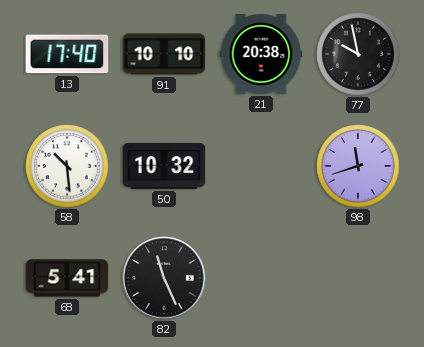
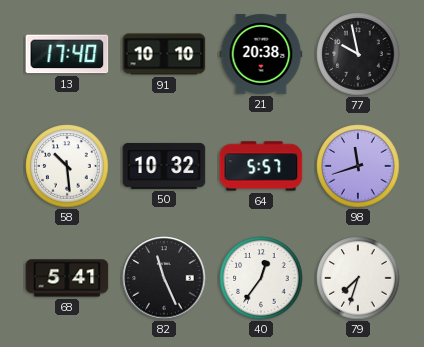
64: none -> 5:57 (261, 166)
40: none -> 12:36 (261, 278)
79: none -> 7:33 (358, 278)
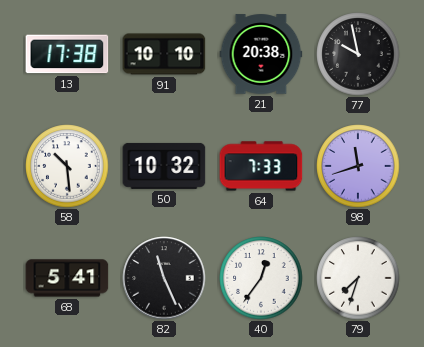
13: 17:40 -> 17:38 (67, 54)
64: 5:57 -> 7:33 (261, 166)
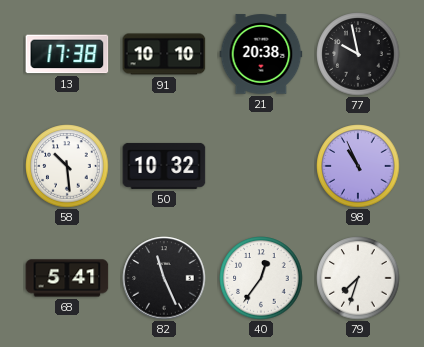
64: 7:33 -> none (261, 166)
98: 11:42 -> 10:56 (358, 166)
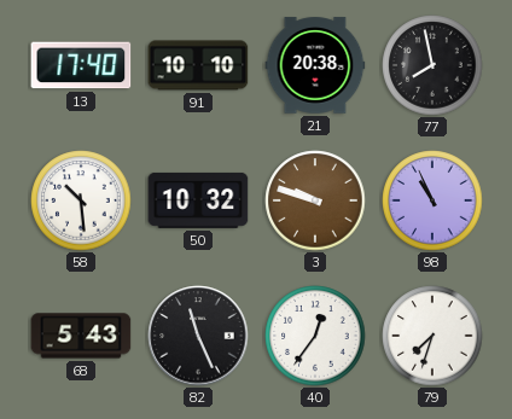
13: 17:38 -> 17:40 (81, 65)
77: 9:58 -> 7:58 (432, 65)
3: none -> 9:48 (315, 200)
68: 5:41 -> 5:43 (81, 336)
